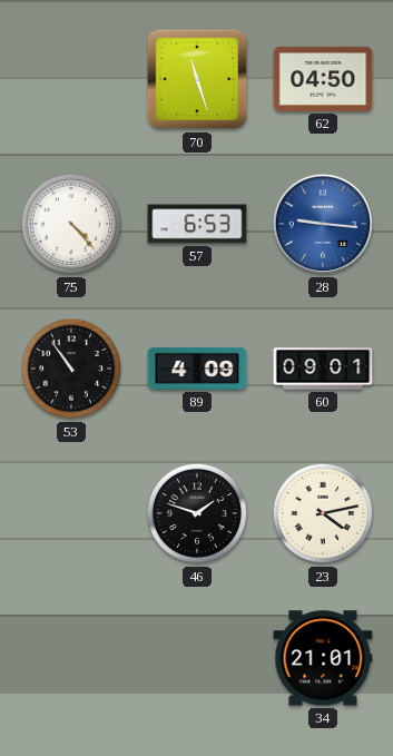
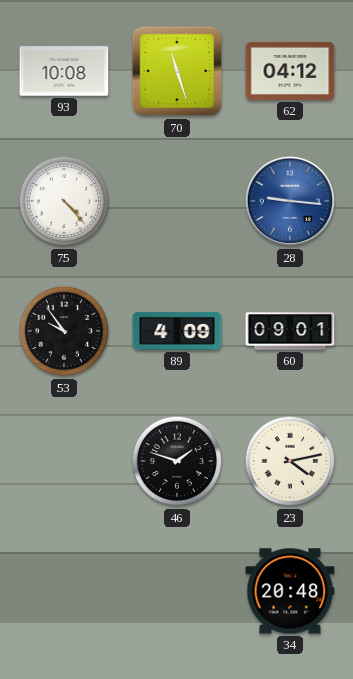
93: none -> 10:08 (64, 71)
62: 04:50 -> 04:12 (290, 71)
57: 6:53 -> none (197, 224)
53: 10:54 -> 9:54 (64, 331)
34: 21:01 -> 20:48 (290, 591)
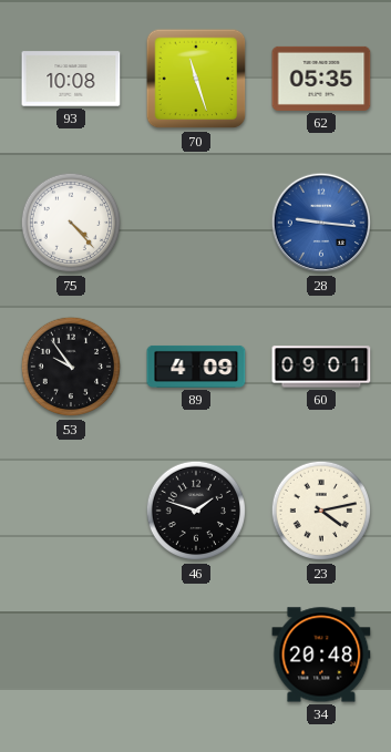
62: 04:12 -> 05:35 (321, 79)
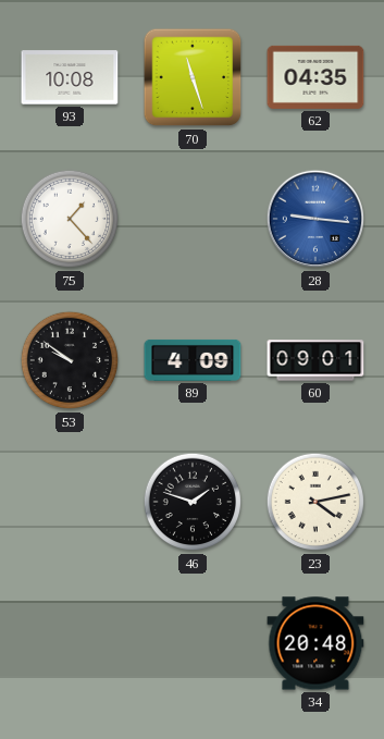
62: 05:35 -> 04:35 (315, 77)
75: 4:23 -> 1:23 (70, 219)
53: 9:54 -> 9:51 (70, 360)
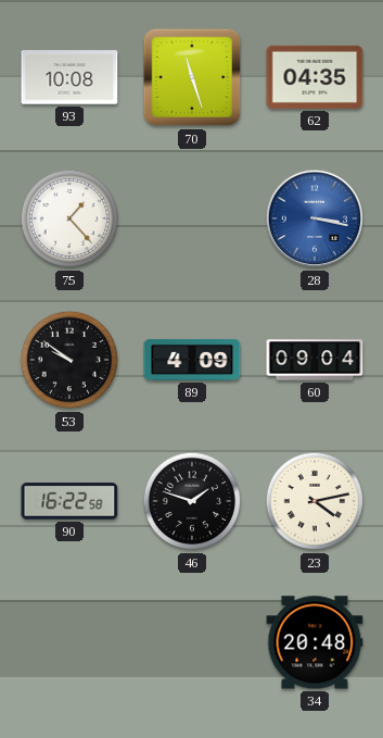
28: 9:16 -> 3:17 (315, 218)
60: 09:01 -> 09:04 (315, 360)
90: none -> 16:22 (69, 501)
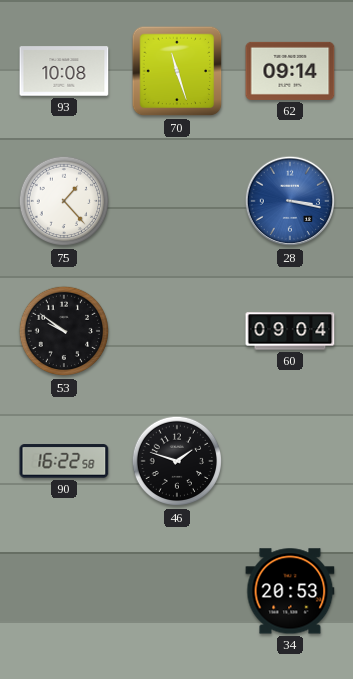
62: 04:35 -> 09:14 (290, 71)
89: 4:09 -> none (192, 360)
23: 4:13 -> none (315, 501)
34: 20:48 -> 20:53 (290, 591)
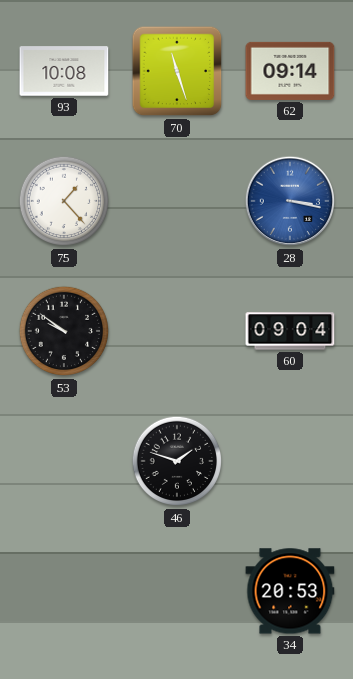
90: 16:22 -> none (64, 461)
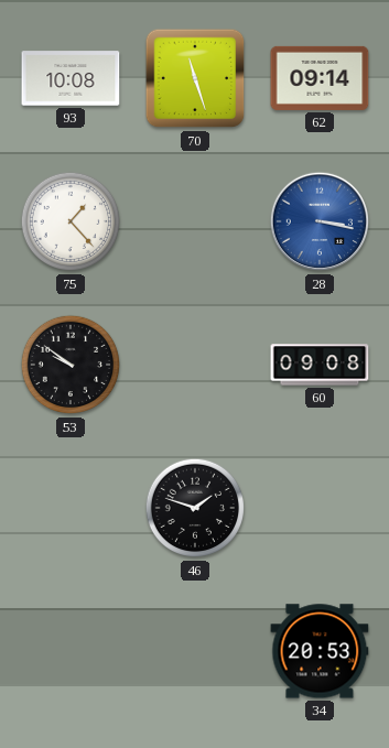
60: 09:04 -> 09:08 (320, 365)
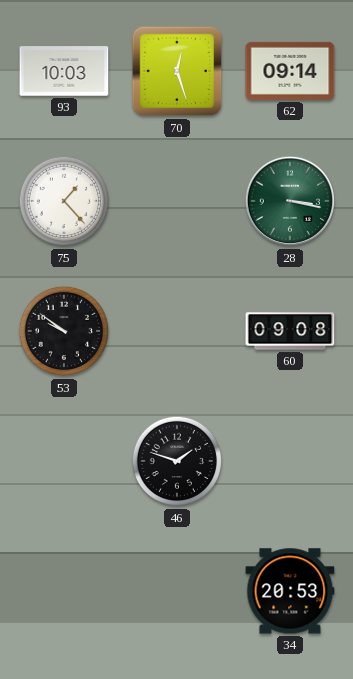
93: 10:08 -> 10:03 (64, 71)
70: 11:27 -> 12:27 (177, 71)
28 dial: blue -> green (290, 201)
